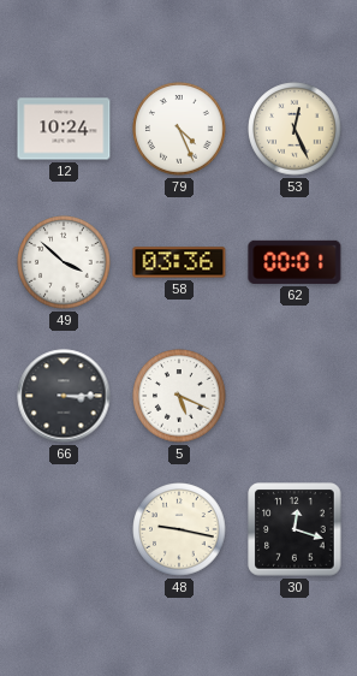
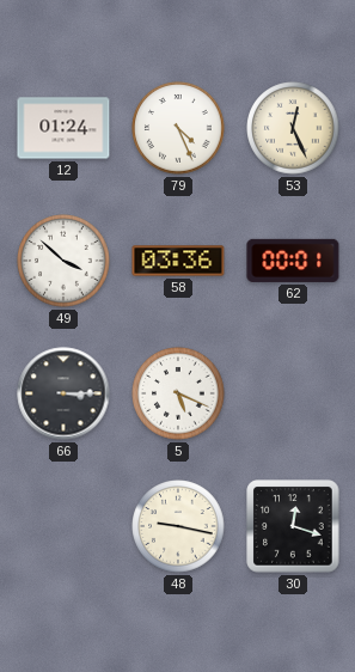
12: 10:24 -> 01:24 (63, 128)
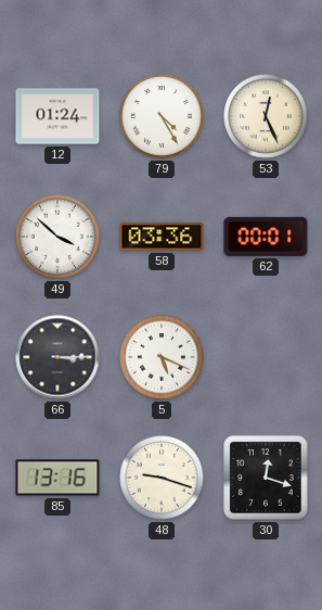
79: 4:26 -> 4:25 (162, 116)
85: none -> 13:16 (57, 478)
48: 9:17 -> 9:18 (162, 478)
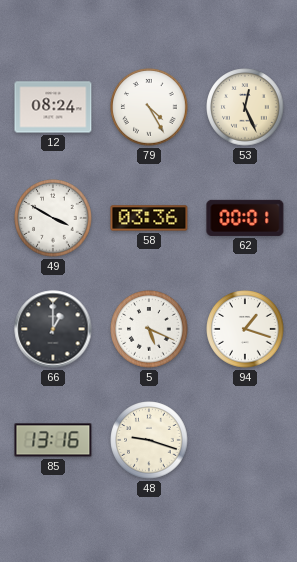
12: 01:24 -> 08:24 (53, 107)
49: 3:52 -> 3:50 (53, 218)
66: 3:15 -> 1:00 (53, 329)
94: none -> 1:18 (245, 329)
30: 12:18 -> none (266, 478)
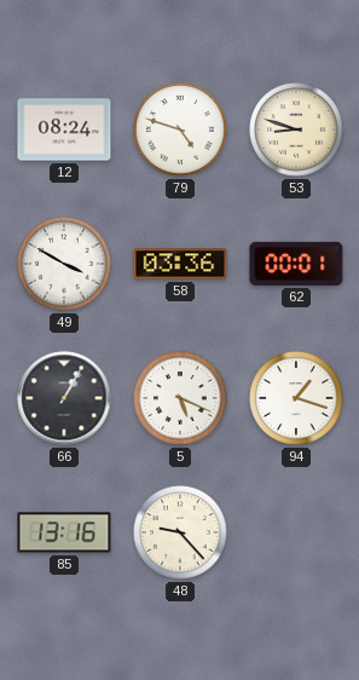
79: 4:25 -> 4:48 (180, 129)
53: 12:26 -> 8:48 (296, 129)
66: 1:00 -> 1:05 (64, 398)
48: 9:18 -> 9:23 (180, 532)
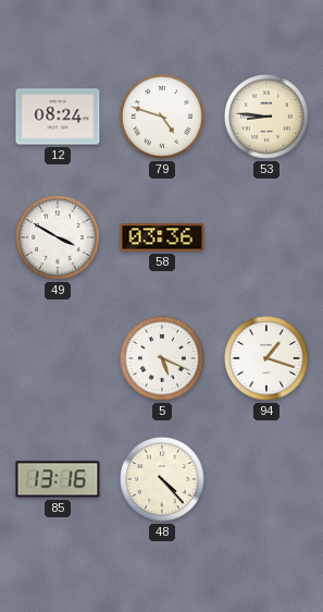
53: 8:48 -> 8:46 (266, 117)
62: 00:01 -> none (296, 264)
66: 1:05 -> none (64, 398)
48: 9:23 -> 4:23 (162, 479)
